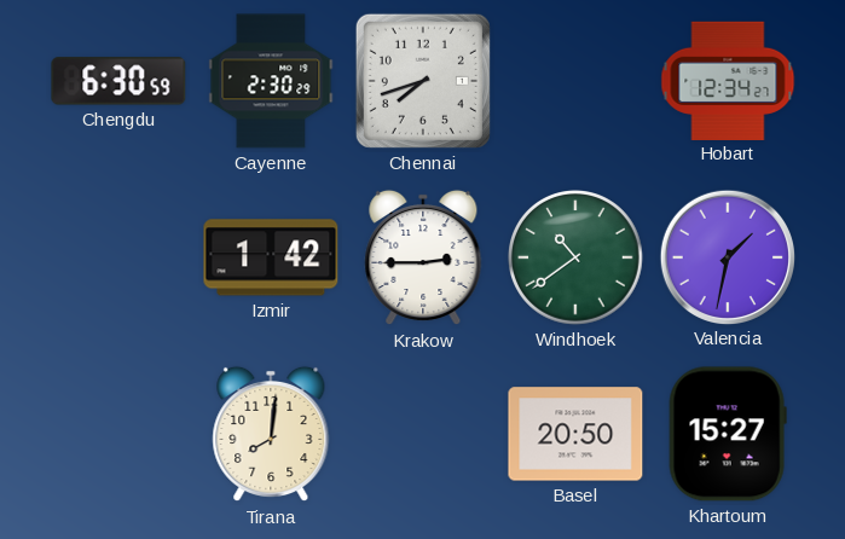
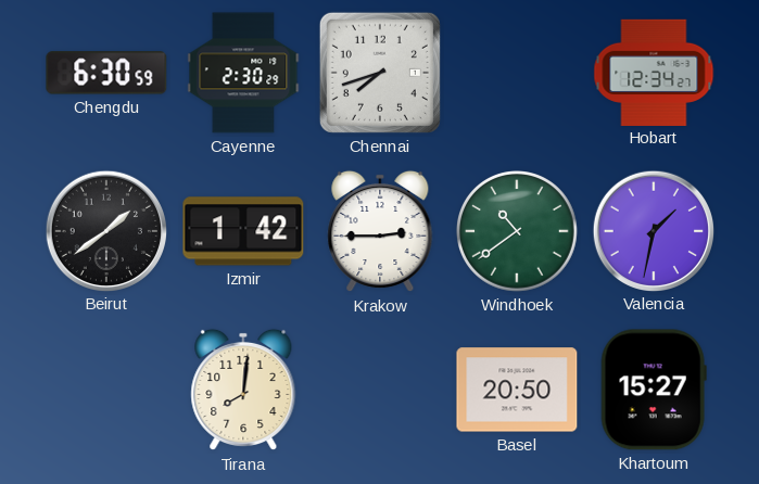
Beirut: none -> 1:39 (105, 230)
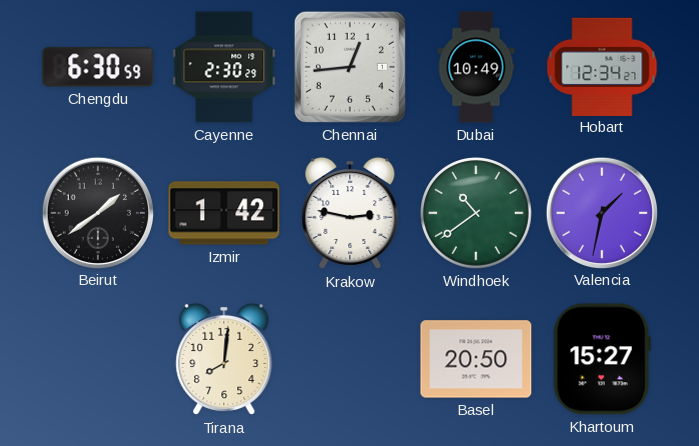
Chennai: 7:42 -> 12:44 (350, 67)
Dubai: none -> 10:49 (476, 67)
Krakow: 2:45 -> 2:47 (350, 213)
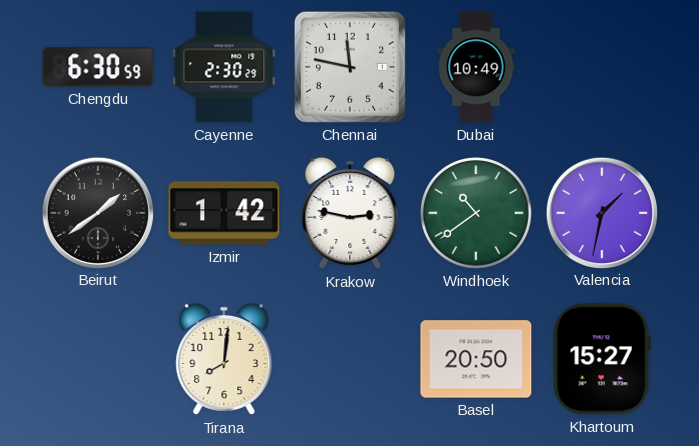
Chennai: 12:44 -> 11:47 (350, 67)
Hobart: 12:34 -> none (602, 66)
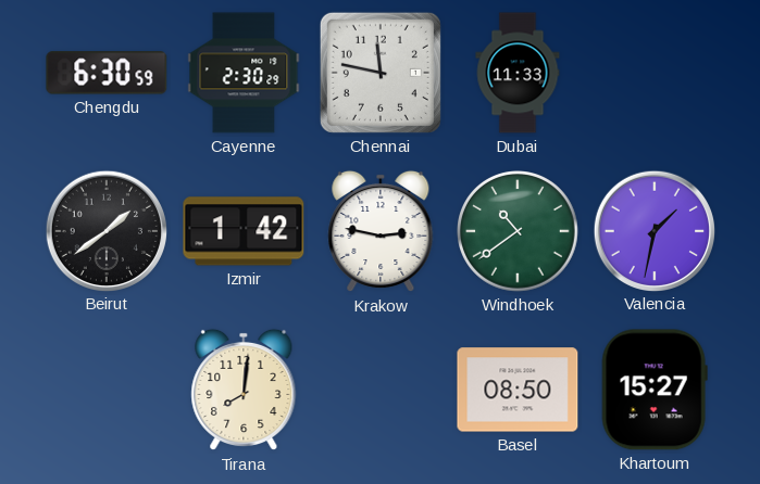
Dubai: 10:49 -> 11:33 (518, 73)
Basel: 20:50 -> 08:50 (518, 390)
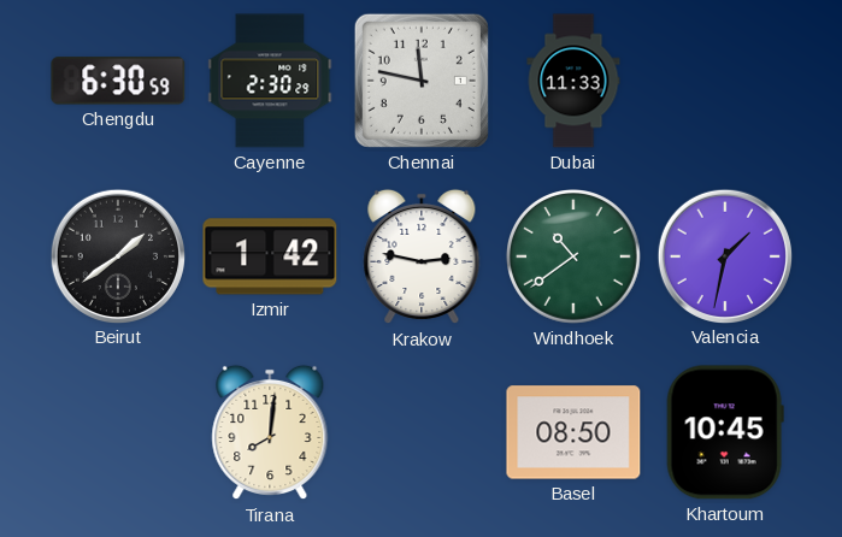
Khartoum: 15:27 -> 10:45 (725, 432)
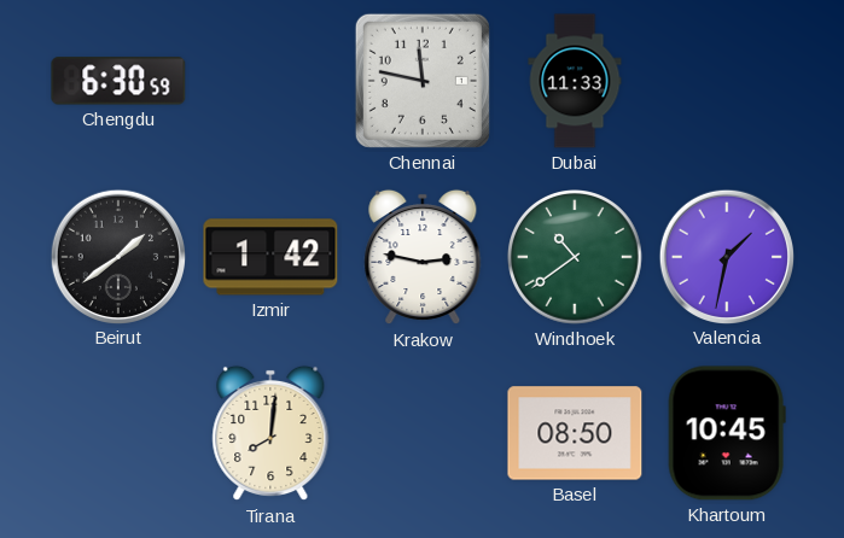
Cayenne: 2:30 -> none (270, 81)
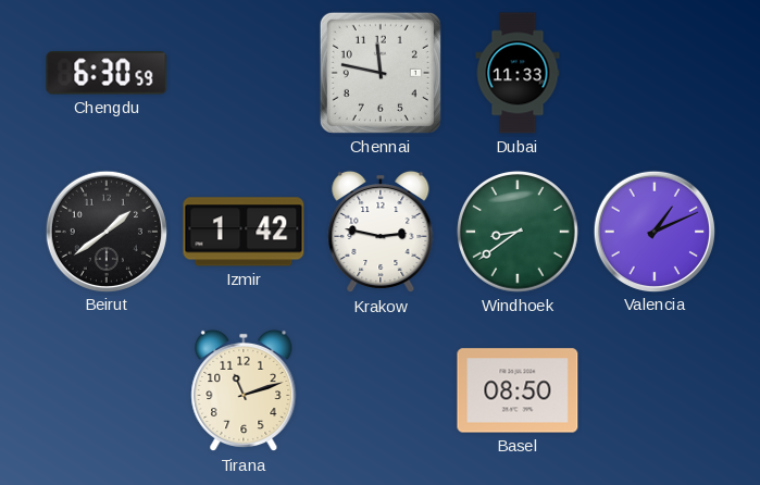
Windhoek: 10:39 -> 8:39 (519, 233)
Valencia: 1:32 -> 1:11 (653, 231)
Tirana: 8:01 -> 11:12 (244, 390)
Khartoum: 10:45 -> none (727, 433)
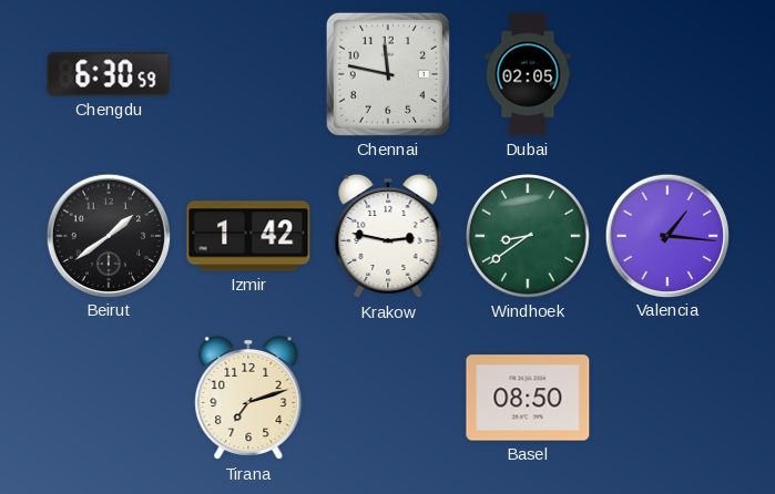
Dubai: 11:33 -> 02:05 (528, 74)
Valencia: 1:11 -> 1:16 (666, 235)
Tirana: 11:12 -> 7:12 (248, 398)
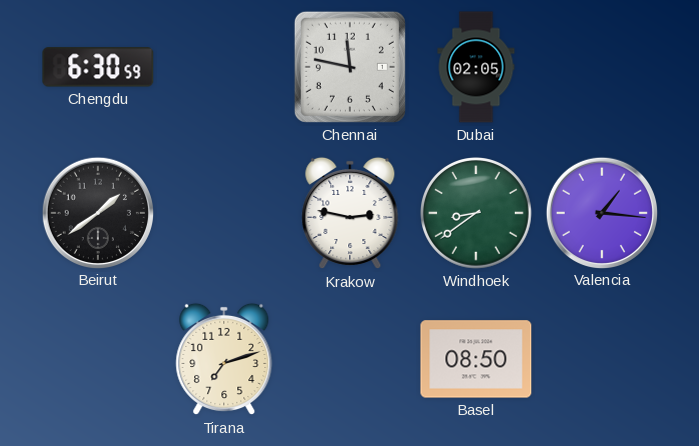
Izmir: 1:42 -> none (248, 236)
